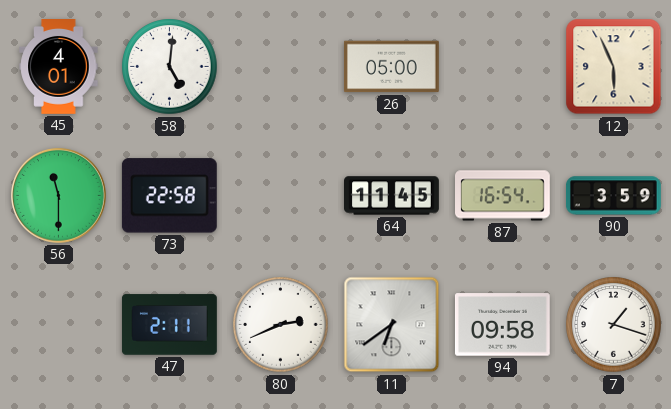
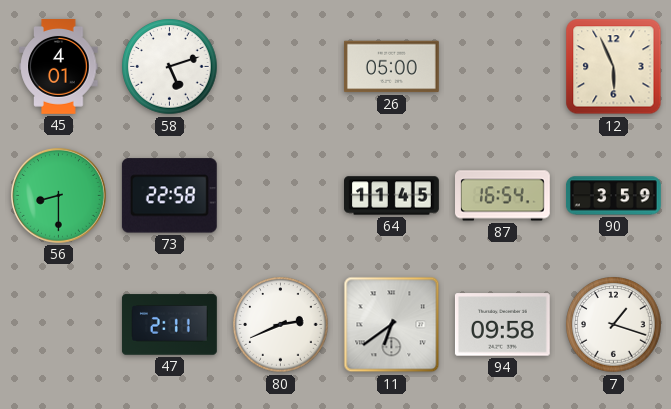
58: 5:01 -> 5:12 (170, 67)
56: 11:30 -> 8:30 (58, 195)
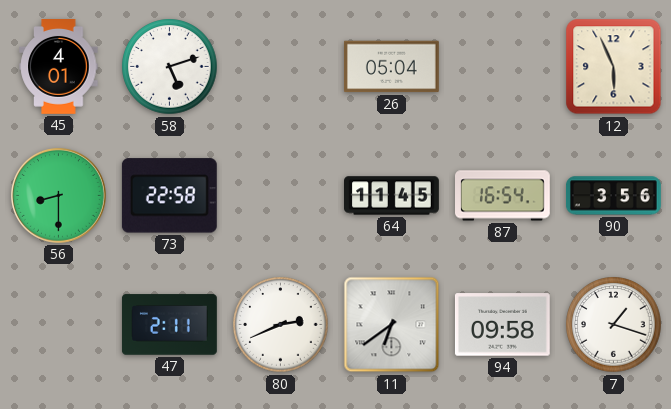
26: 05:00 -> 05:04 (391, 67)
90: 3:59 -> 3:56 (614, 196)
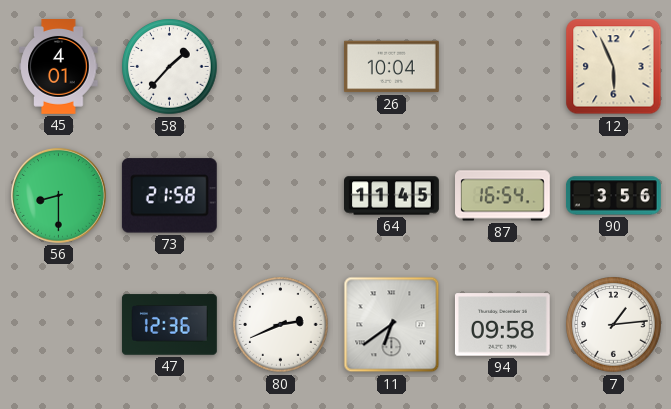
58: 5:12 -> 1:37 (170, 67)
26: 05:04 -> 10:04 (391, 67)
73: 22:58 -> 21:58 (169, 196)
47: 2:11 -> 12:36 (169, 325)
7: 1:18 -> 1:14 (614, 325)
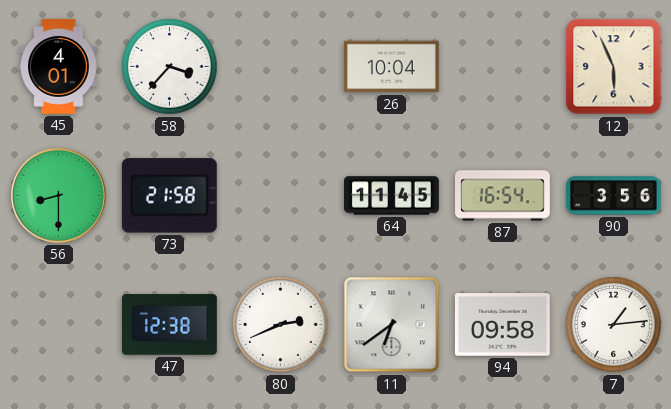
58: 1:37 -> 3:37 (170, 67)
47: 12:36 -> 12:38 (169, 325)
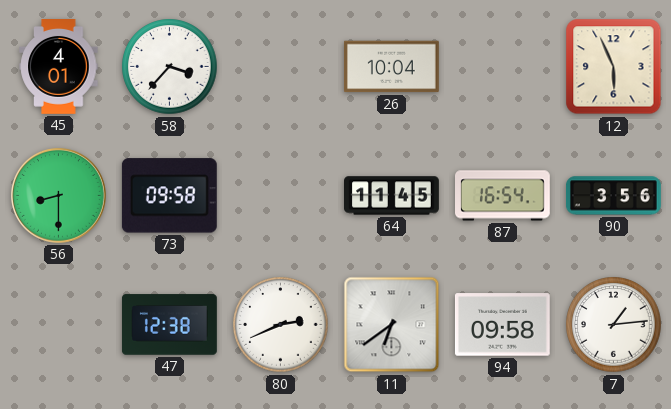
73: 21:58 -> 09:58 (169, 196)
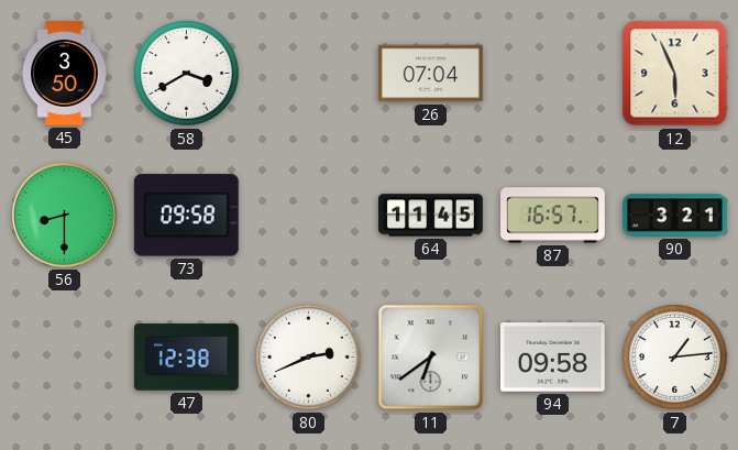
45: 4:01 -> 3:50 (65, 74)
58: 3:37 -> 3:40 (187, 74)
26: 10:04 -> 07:04 (430, 74)
87: 16:54 -> 16:57 (553, 216)
90: 3:56 -> 3:21 (675, 216)
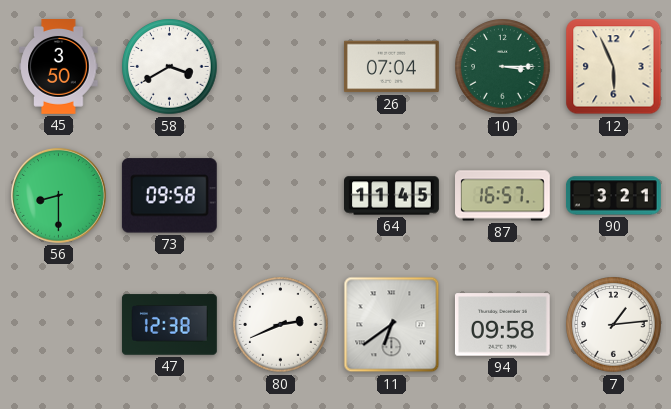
10: none -> 3:15 (503, 67)
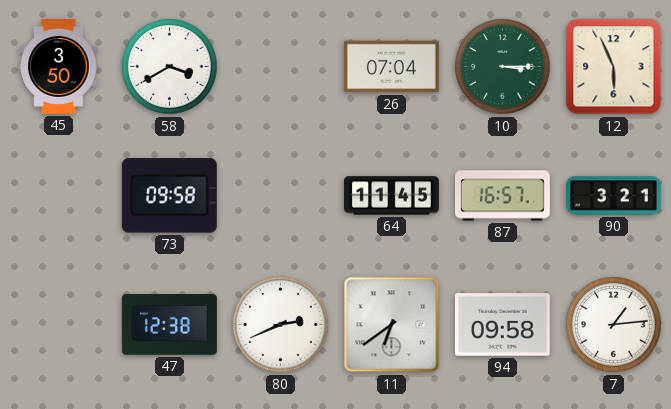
56: 8:30 -> none (58, 195)
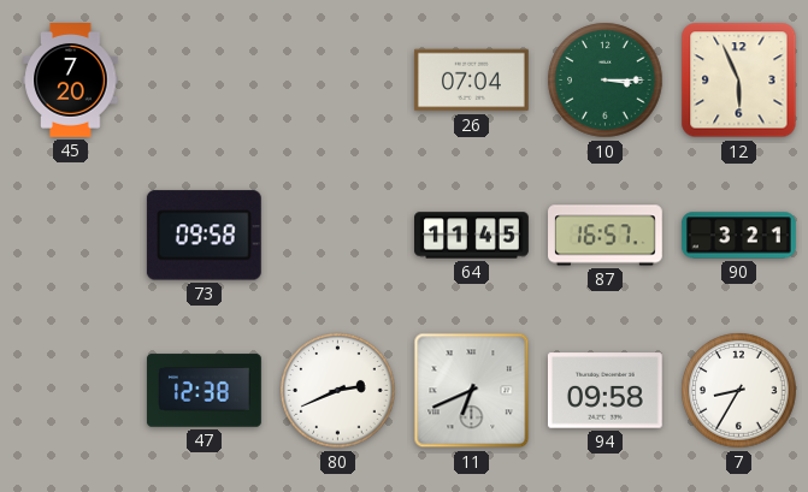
45: 3:50 -> 7:20 (71, 81)
58: 3:40 -> none (170, 67)
11: 6:39 -> 6:41 (472, 391)
7: 1:14 -> 8:35 (739, 391)
